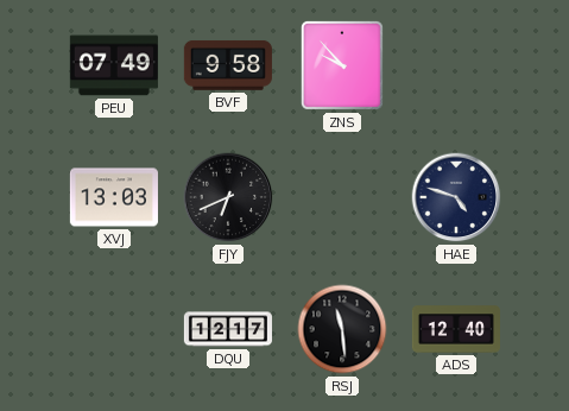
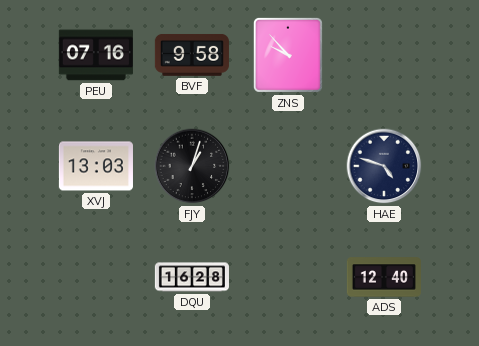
PEU: 07:49 -> 07:16 (96, 55)
FJY: 6:41 -> 1:03 (192, 166)
DQU: 12:17 -> 16:28 (192, 277)
RSJ: 11:29 -> none (342, 329)
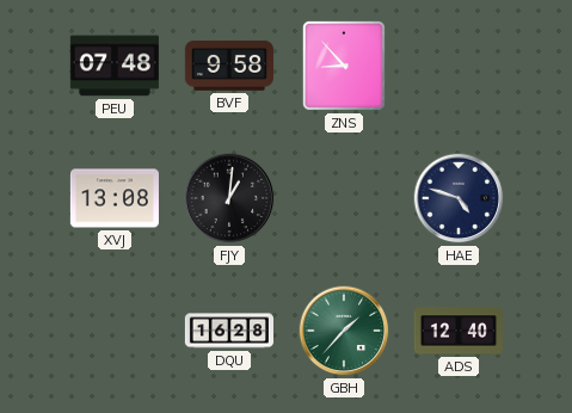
PEU: 07:16 -> 07:48 (115, 66)
ZNS: 9:53 -> 8:53 (344, 66)
XVJ: 13:03 -> 13:08 (115, 198)
FJY: 1:03 -> 1:01 (229, 198)
GBH: none -> 1:37 (344, 331)
